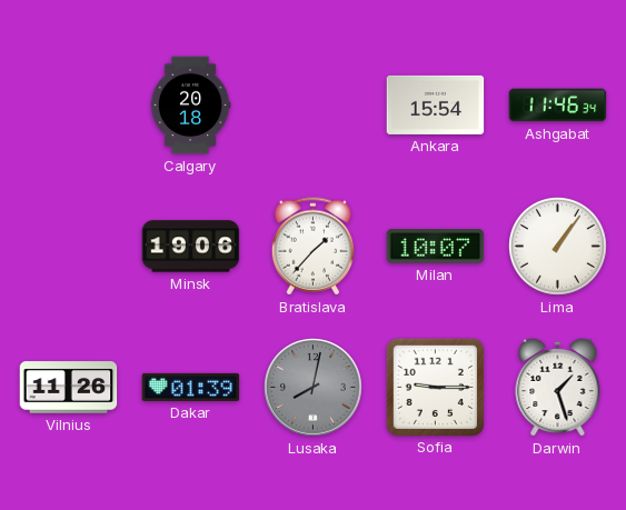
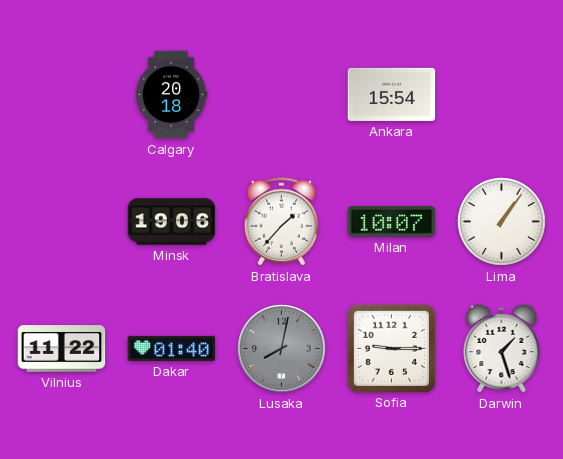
Ashgabat: 11:46 -> none (558, 106)
Vilnius: 11:26 -> 11:22 (62, 349)
Dakar: 01:39 -> 01:40 (172, 348)
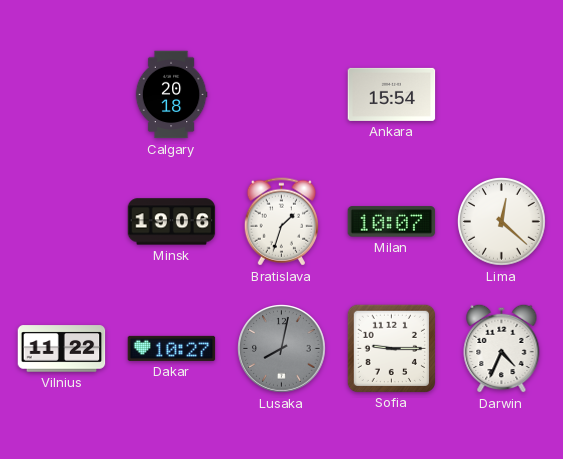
Bratislava: 1:37 -> 1:33 (281, 222)
Lima: 1:06 -> 12:22 (502, 222)
Dakar: 01:40 -> 10:27 (172, 348)
Darwin: 1:27 -> 4:34 (502, 348)
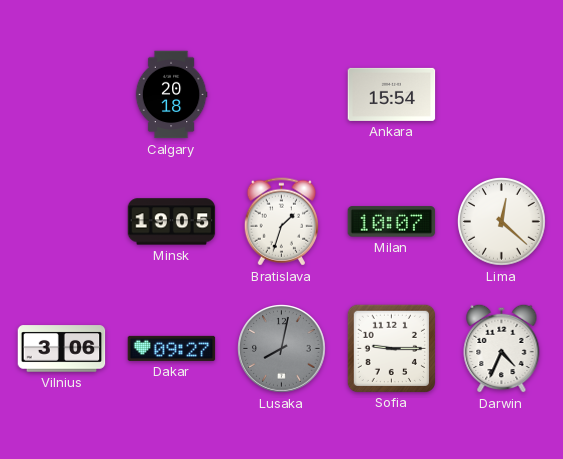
Minsk: 19:06 -> 19:05 (172, 222)
Vilnius: 11:22 -> 3:06 (62, 349)
Dakar: 10:27 -> 09:27 (172, 348)
